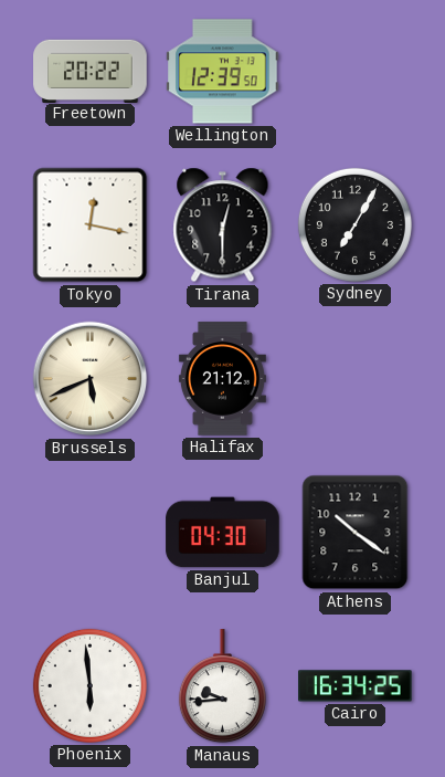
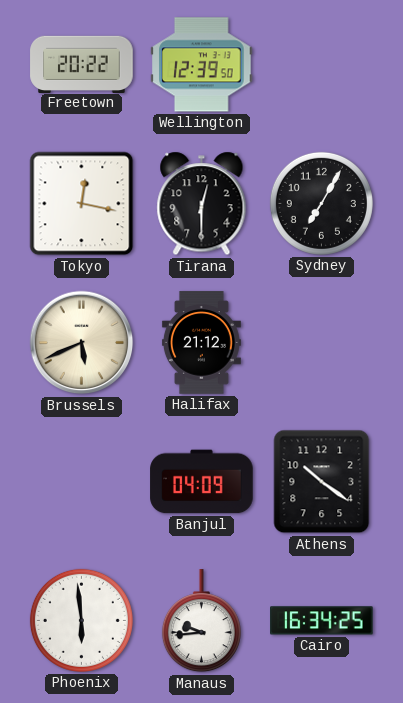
Banjul: 04:30 -> 04:09 (202, 482)
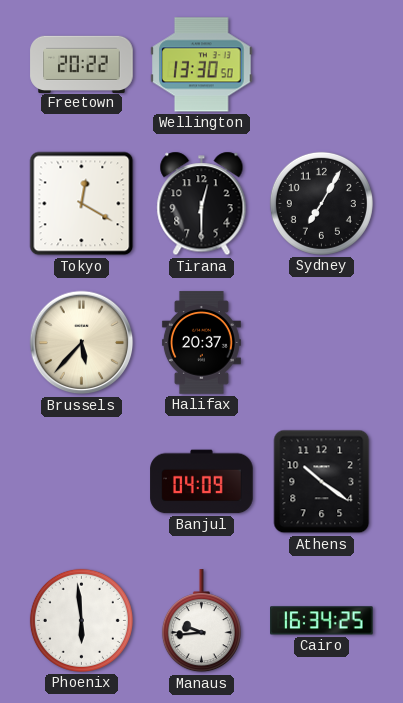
Wellington: 12:39 -> 13:30 (202, 65)
Tokyo: 12:17 -> 12:20 (82, 204)
Brussels: 5:41 -> 5:37 (82, 343)
Halifax: 21:12 -> 20:37 (201, 343)
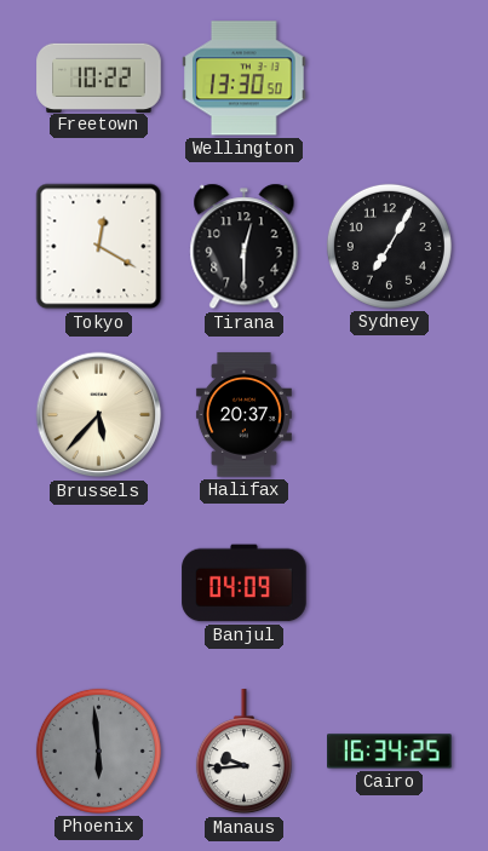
Freetown: 20:22 -> 10:22 (99, 77)
Athens: 10:21 -> none (322, 482)
Phoenix dial: white -> grey (98, 751)
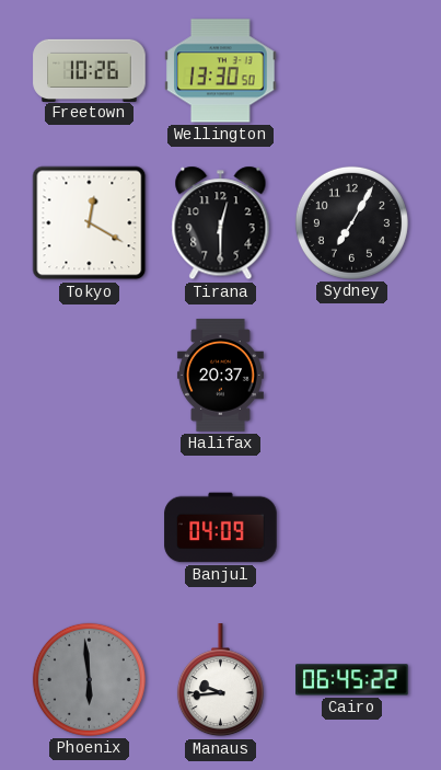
Freetown: 10:22 -> 10:26 (90, 70)
Brussels: 5:37 -> none (99, 415)
Cairo: 16:34 -> 06:45 (352, 680)
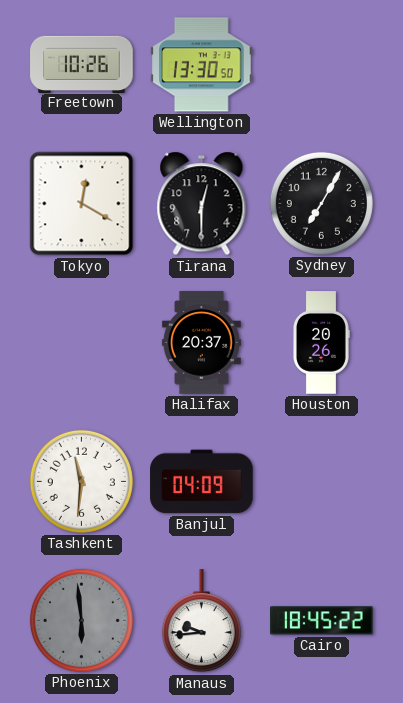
Houston: none -> 20:26 (322, 343)
Tashkent: none -> 11:31 (81, 481)
Cairo: 06:45 -> 18:45 (322, 621)
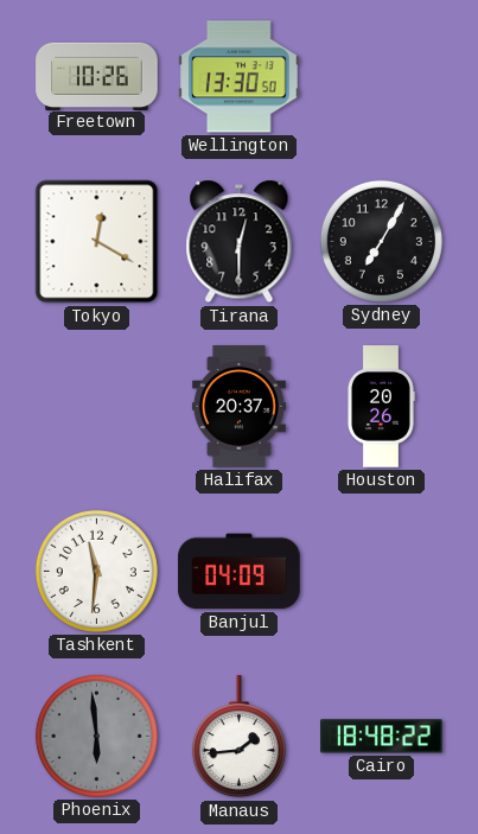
Manaus: 9:44 -> 1:44 (238, 737)
Cairo: 18:45 -> 18:48 (382, 737)
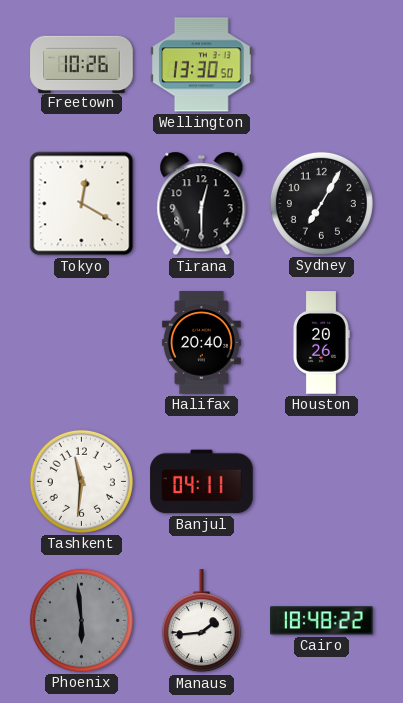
Halifax: 20:37 -> 20:40 (201, 343)
Banjul: 04:09 -> 04:11 (202, 482)
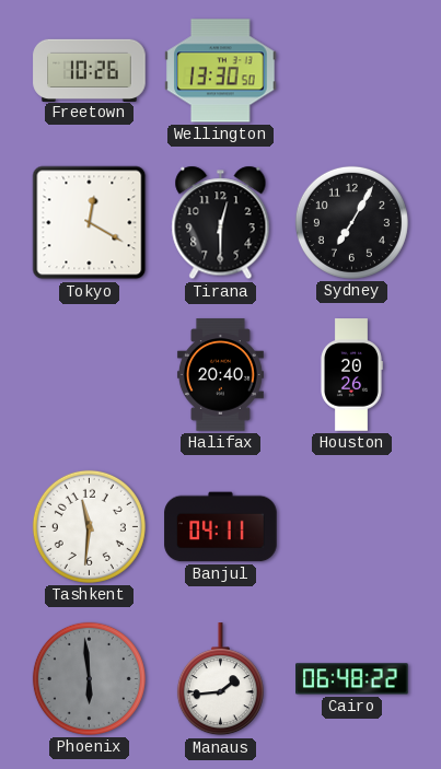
Cairo: 18:48 -> 06:48 (352, 679)
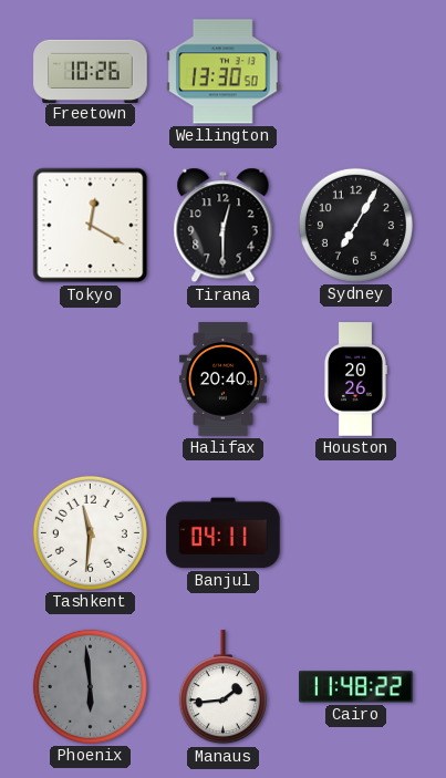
Cairo: 06:48 -> 11:48 (356, 687)
